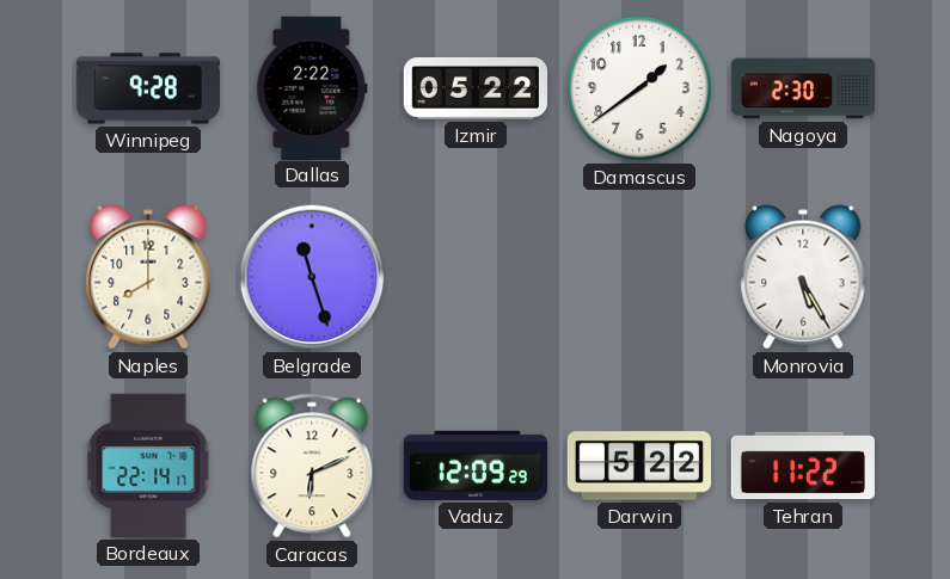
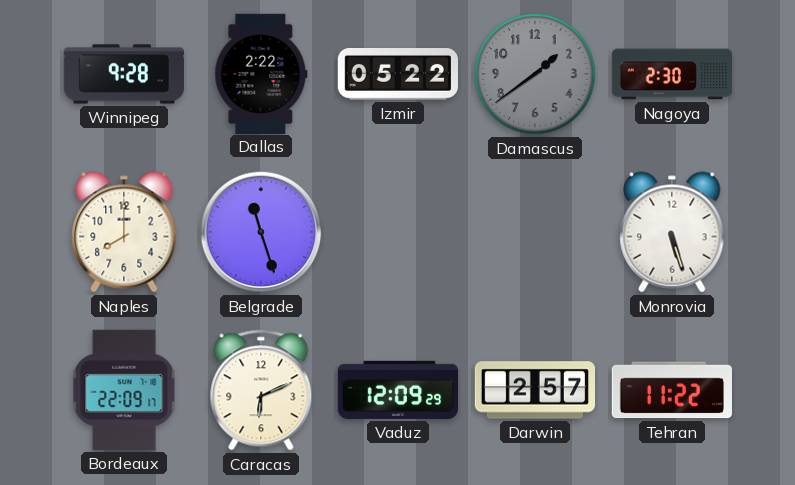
Damascus dial: white -> grey (535, 74)
Monrovia: 5:25 -> 5:27 (672, 232)
Bordeaux: 22:14 -> 22:09 (124, 390)
Darwin: 5:22 -> 2:57 (534, 390)
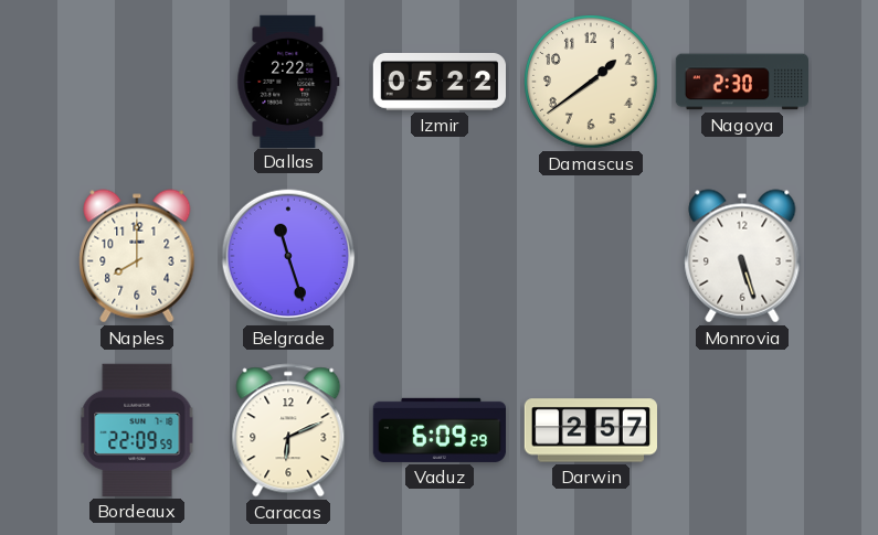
Winnipeg: 9:28 -> none (123, 74)
Damascus dial: grey -> cream (591, 82)
Bordeaux: 22:09:17 -> 22:09:59 (137, 430)
Vaduz: 12:09 -> 6:09 (438, 430)
Tehran: 11:22 -> none (672, 390)
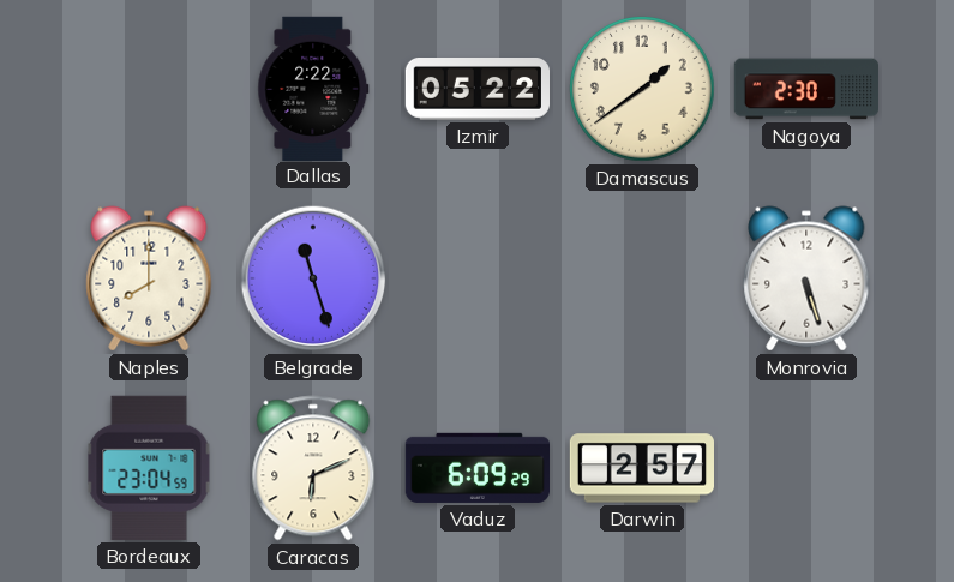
Bordeaux: 22:09 -> 23:04 (149, 468)
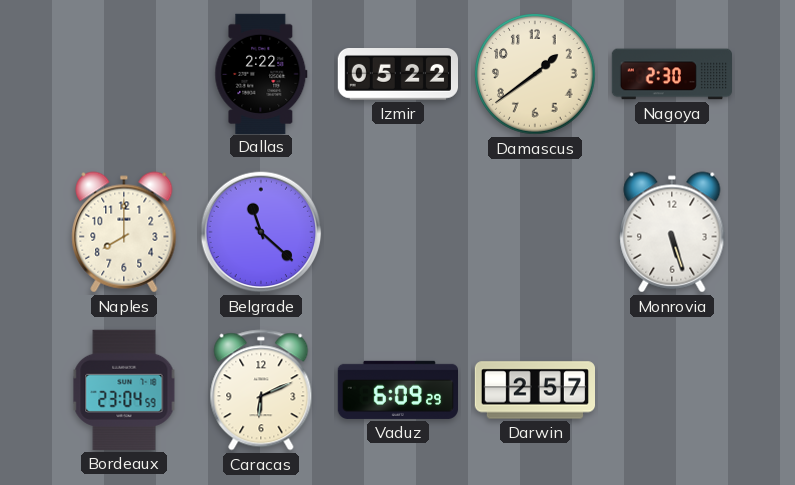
Belgrade: 11:27 -> 11:22 (261, 232)
